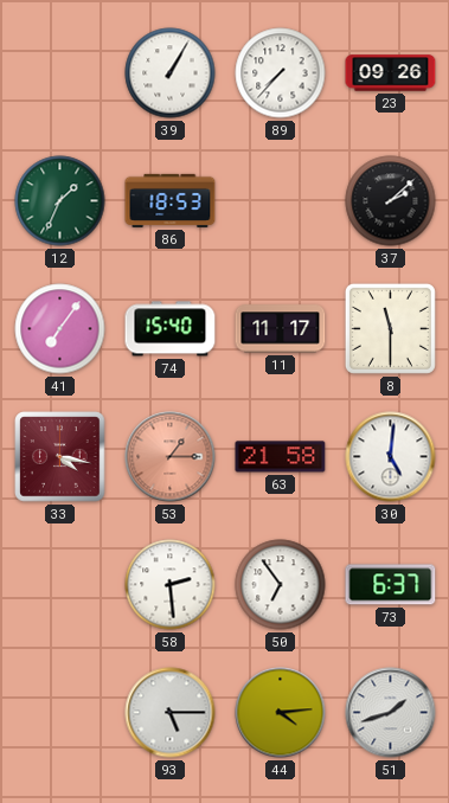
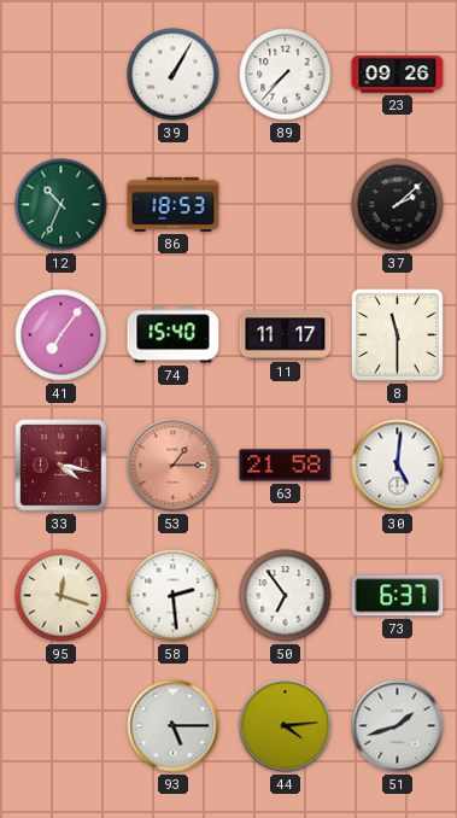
12: 1:34 -> 10:34 (61, 205)
95: none -> 12:18 (61, 596)
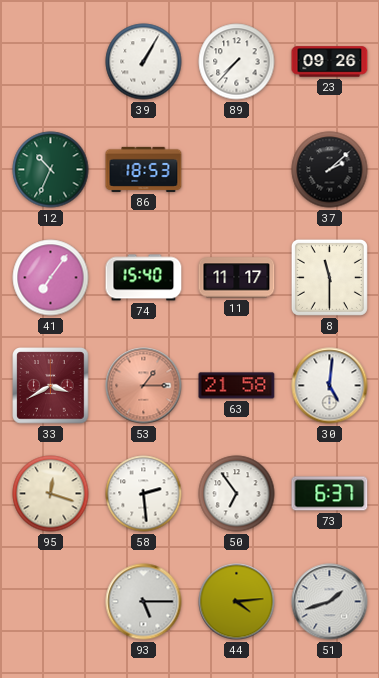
33: 4:17 -> 3:40 (51, 386)
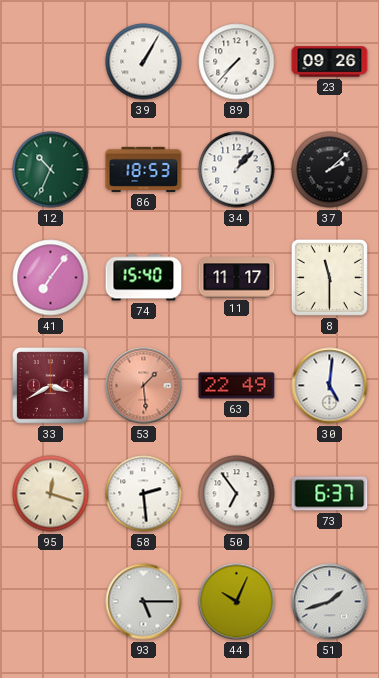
34: none -> 1:07 (237, 170)
53: 1:15 -> 1:29 (144, 386)
63: 21:58 -> 22:49 (237, 386)
44: 4:14 -> 10:04 (237, 602)
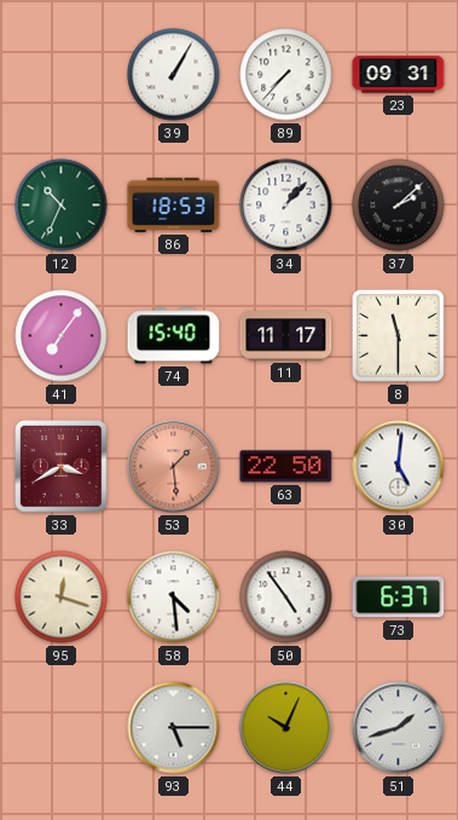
23: 09:26 -> 09:31 (399, 75)
63: 22:49 -> 22:50 (286, 467)
58: 2:29 -> 4:29 (174, 597)
50: 6:54 -> 4:54 (286, 597)
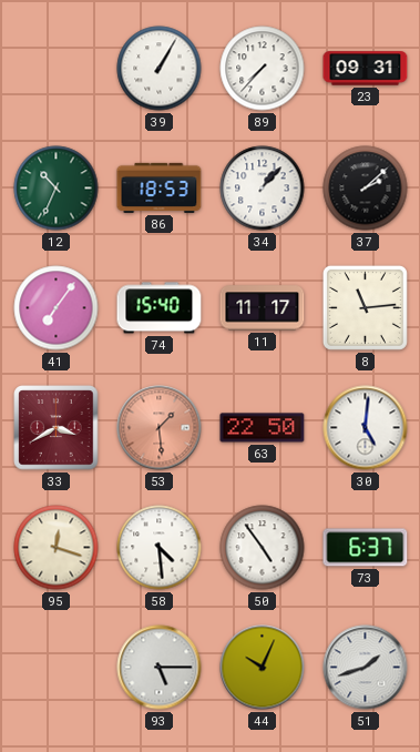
8: 11:30 -> 11:14 (365, 307)
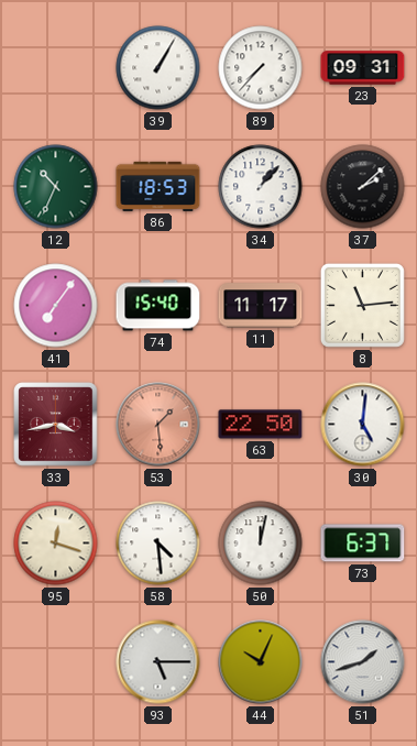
33: 3:40 -> 3:43 (56, 425)
50: 4:54 -> 12:02 (261, 544)
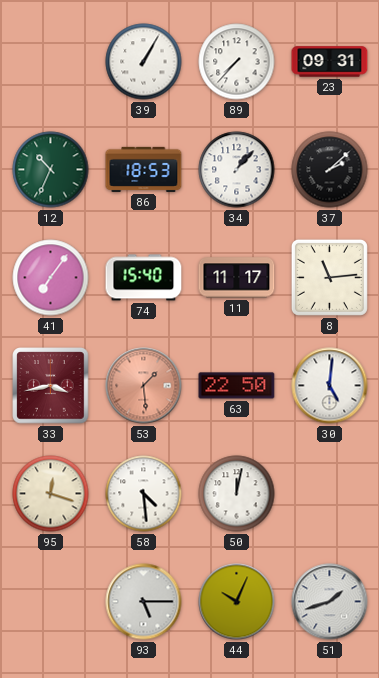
73: 6:37 -> none (363, 544)
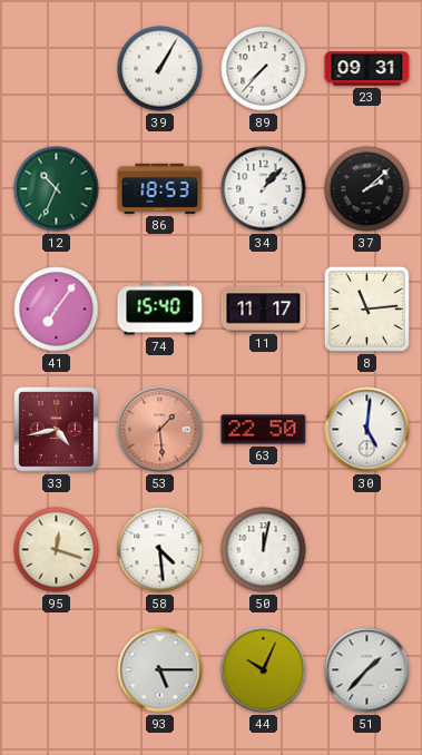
33: 3:43 -> 4:43 (57, 430)
51: 1:42 -> 1:37 (367, 670)
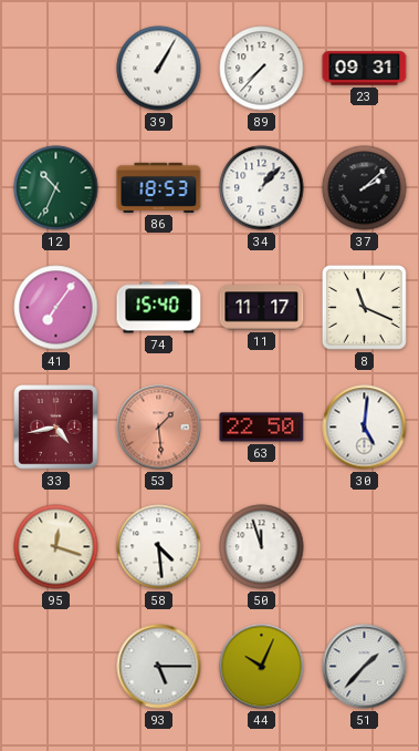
8: 11:14 -> 11:19 (364, 307)
50: 12:02 -> 11:57 (262, 547)
